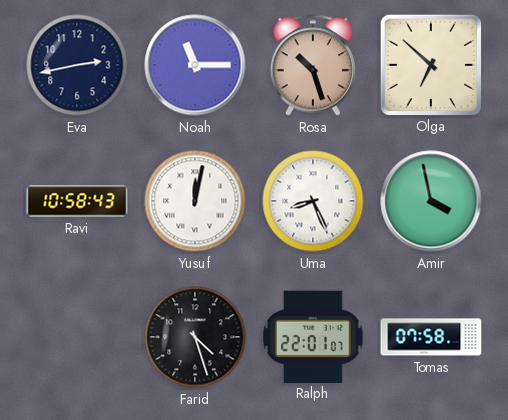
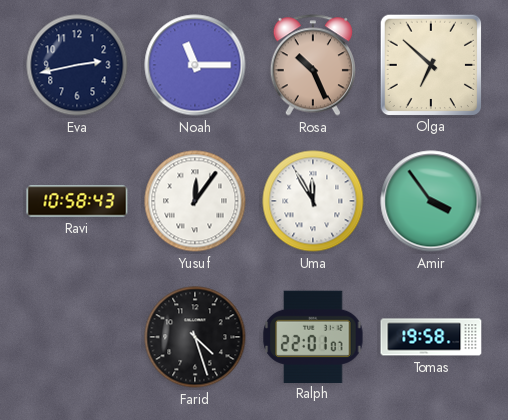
Rosa: 10:27 -> 10:26 (312, 65)
Yusuf: 12:02 -> 12:06 (195, 201)
Uma: 8:26 -> 11:55 (313, 201)
Amir: 3:58 -> 3:54 (431, 201)
Tomas: 07:58 -> 19:58 (431, 337)
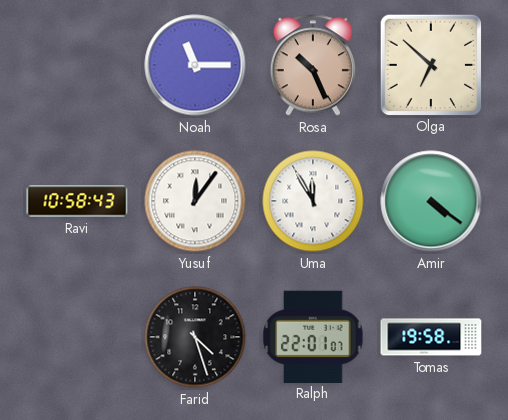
Eva: 2:43 -> none (77, 65)
Amir: 3:54 -> 4:21 (431, 201)
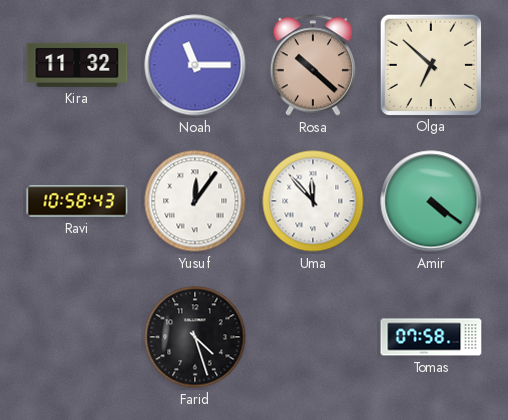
Kira: none -> 11:32 (77, 65)
Rosa: 10:26 -> 10:22 (312, 65)
Uma: 11:55 -> 11:53 (313, 201)
Ralph: 22:01 -> none (313, 336)
Tomas: 19:58 -> 07:58 (431, 337)
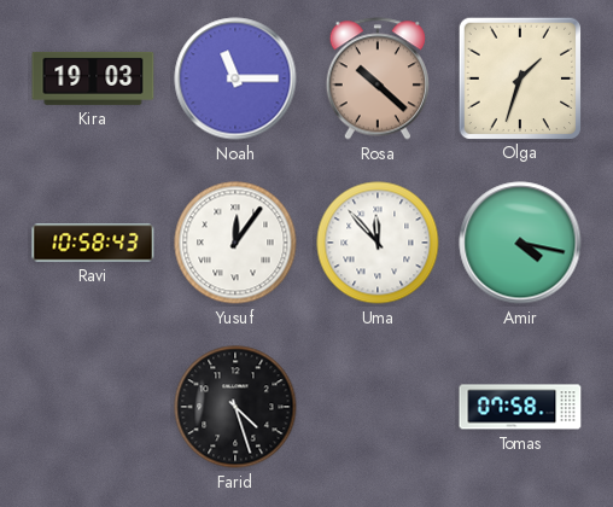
Kira: 11:32 -> 19:03 (93, 78)
Olga: 6:52 -> 1:33 (519, 77)
Amir: 4:21 -> 4:17 (520, 243)
